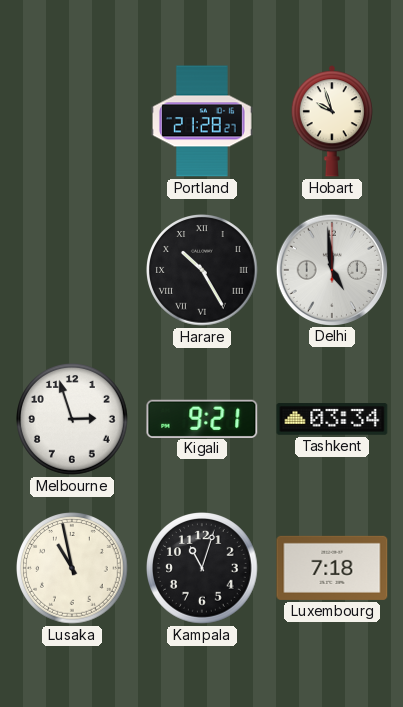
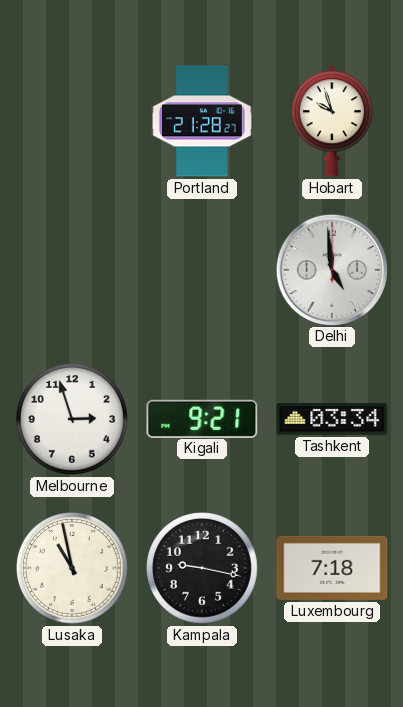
Harare: 10:25 -> none (203, 270)
Kampala: 11:03 -> 9:17 (203, 568)
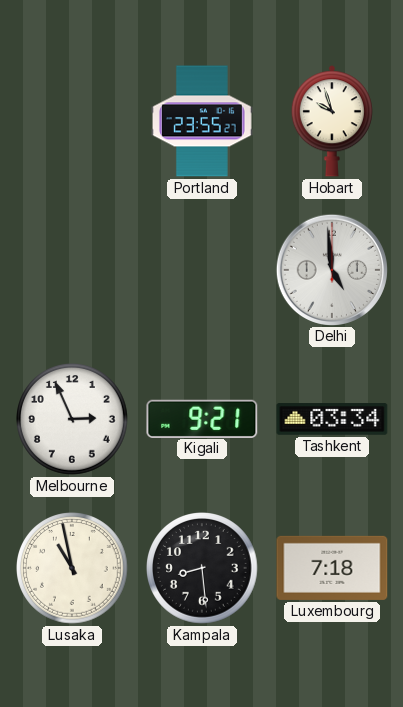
Portland: 21:28 -> 23:55 (202, 121)
Melbourne: 2:57 -> 2:56 (73, 419)
Kampala: 9:17 -> 8:29 (203, 568)
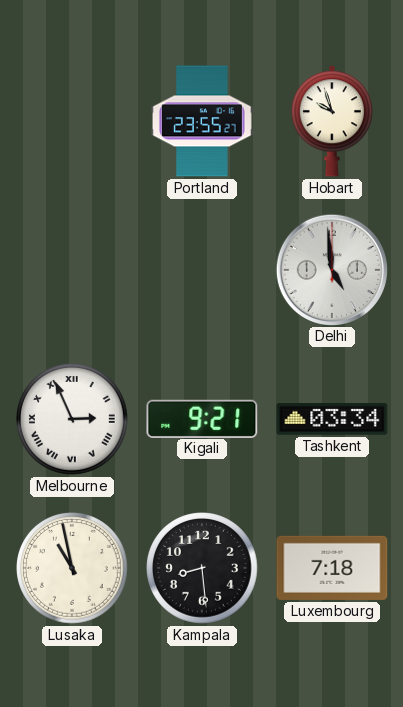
Melbourne numerals: Arabic -> Roman (73, 419)
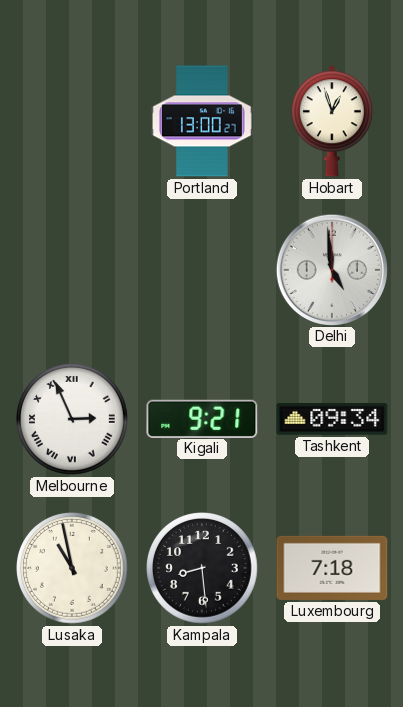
Portland: 23:55 -> 13:00 (202, 121)
Hobart: 9:57 -> 12:57 (332, 121)
Tashkent: 03:34 -> 09:34 (332, 419)
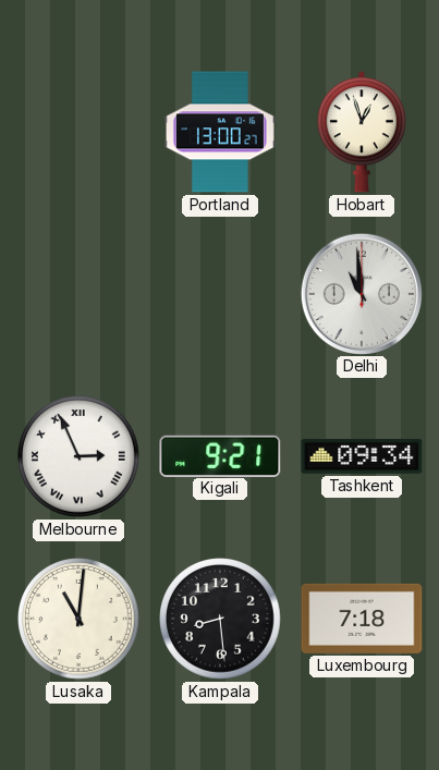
Delhi: 4:59 -> 10:59 (361, 293)
Lusaka: 10:58 -> 11:01 (80, 619)
